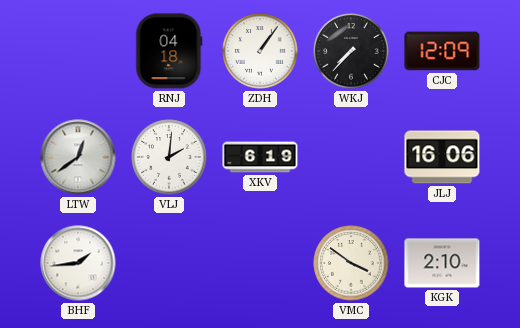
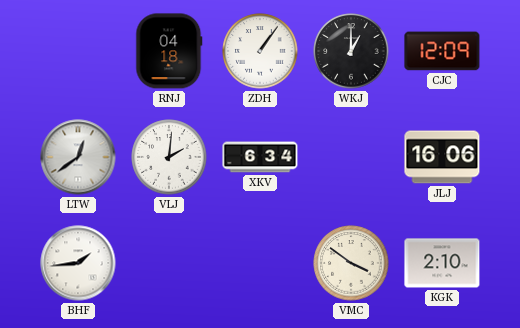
WKJ: 7:37 -> 1:00 (351, 51)
XKV: 6:19 -> 6:34 (260, 157)
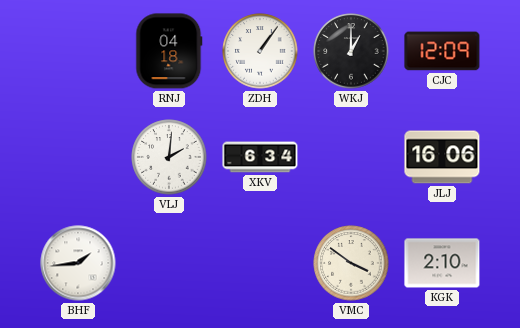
LTW: 12:39 -> none (78, 157)
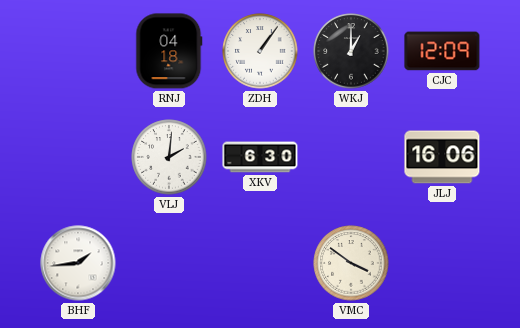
XKV: 6:34 -> 6:30 (260, 157)
KGK: 2:10 -> none (442, 263)
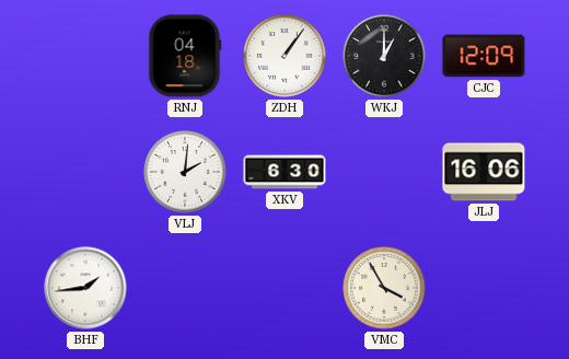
VMC: 3:51 -> 3:55 (384, 288)
